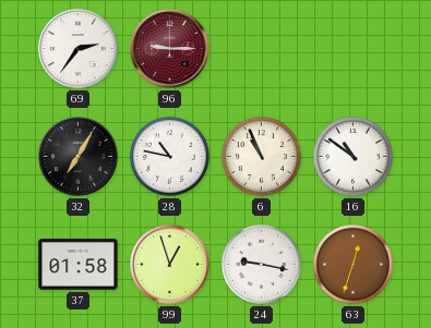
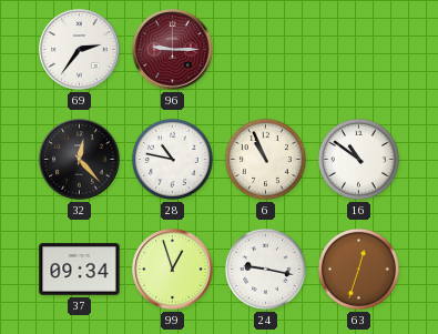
32: 7:05 -> 12:23 (80, 160)
37: 01:58 -> 09:34 (80, 270)
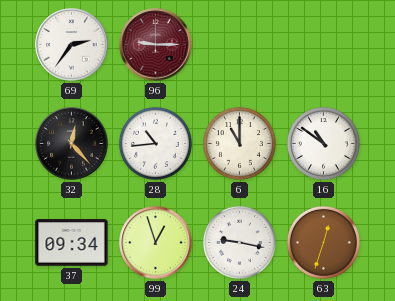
28: 10:47 -> 10:44 (155, 143)
6: 10:56 -> 11:00 (239, 143)
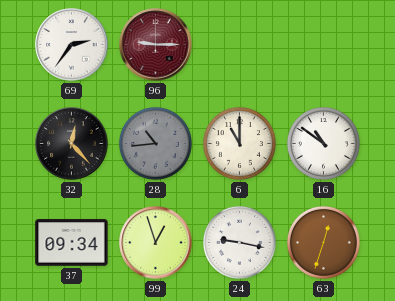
28 dial: white -> grey (155, 143)
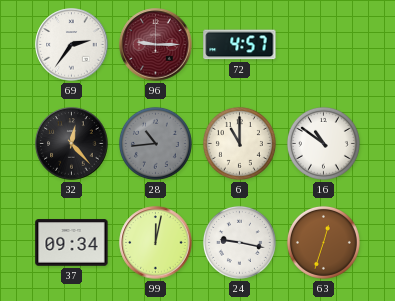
72: none -> 4:57 (240, 45)
99: 12:57 -> 12:02 (156, 243)
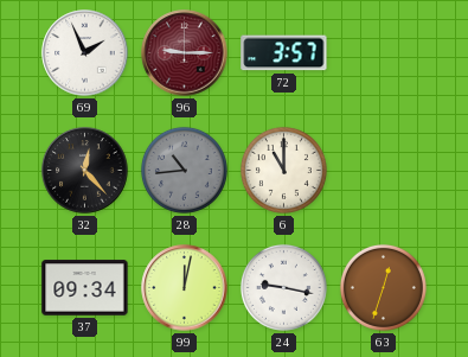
69: 2:36 -> 1:56 (85, 53)
72: 4:57 -> 3:57 (284, 53)
16: 10:51 -> none (323, 143)
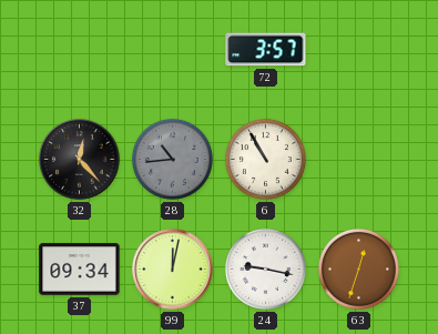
69: 1:56 -> none (85, 53)
96: 9:15 -> none (185, 53)
6: 11:00 -> 10:55 (265, 159)
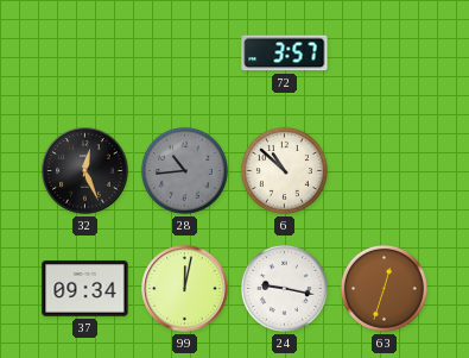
32: 12:23 -> 12:26 (85, 171)
6: 10:55 -> 10:52 (284, 170)
